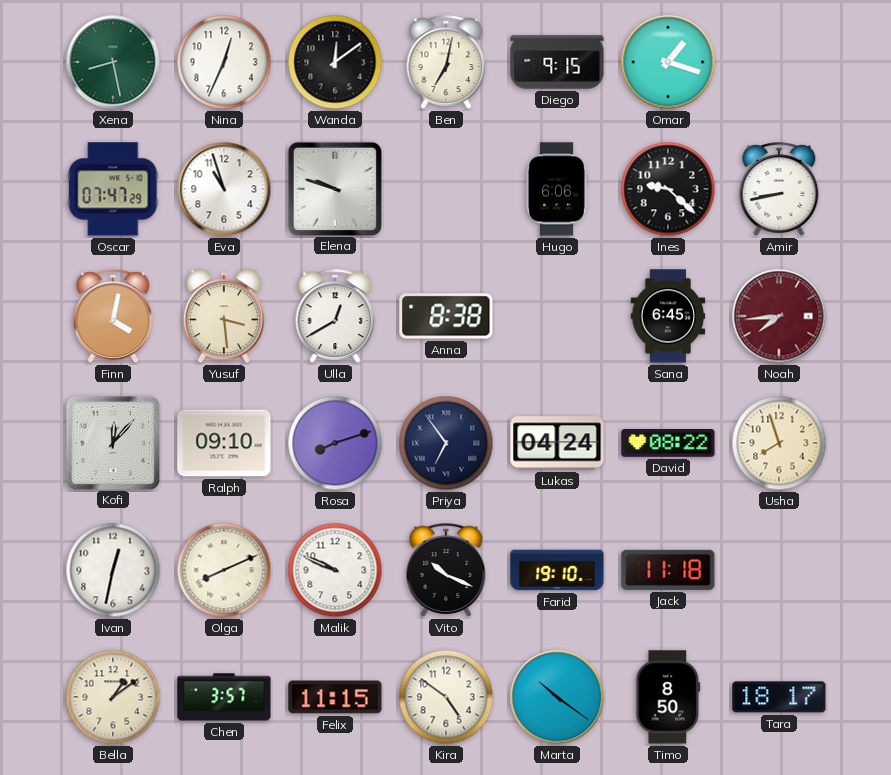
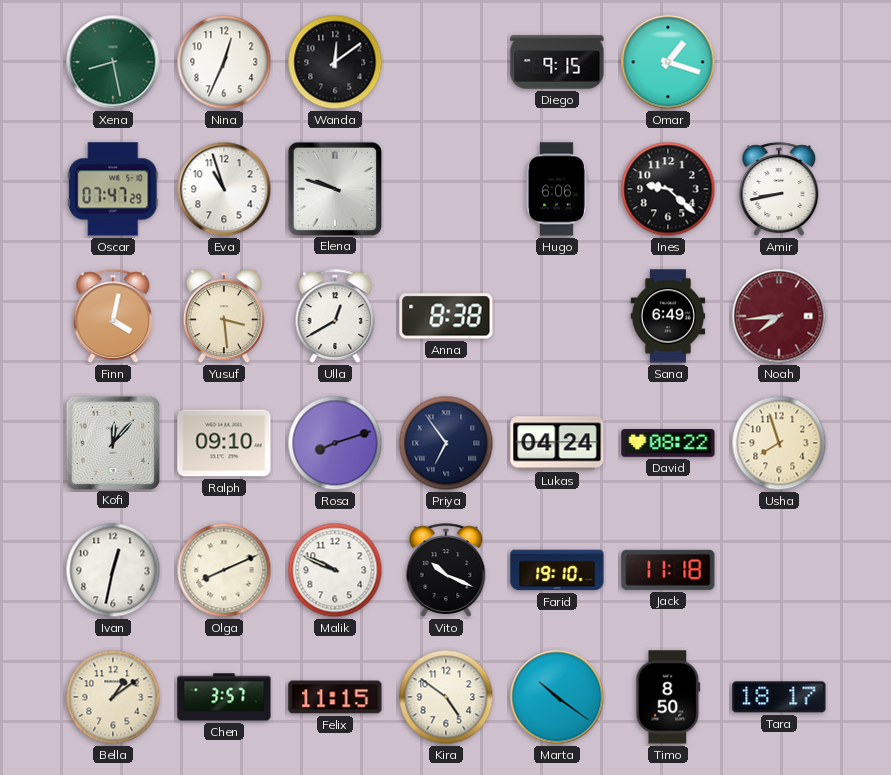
Ben: 7:02 -> none (446, 62)
Sana: 6:45 -> 6:49 (668, 316)
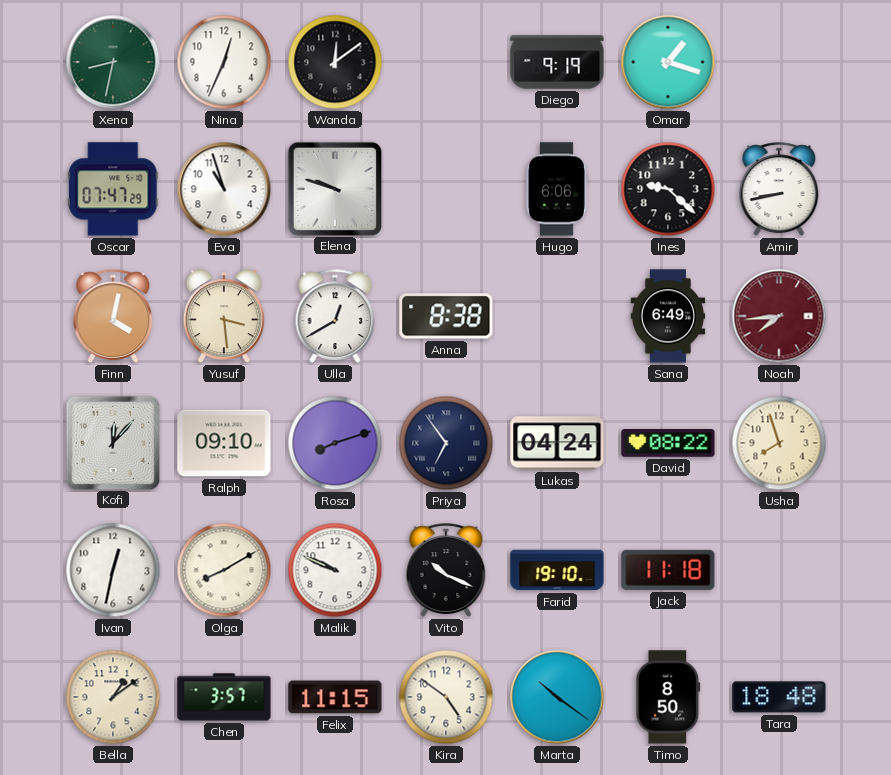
Xena: 8:28 -> 8:32 (113, 62)
Diego: 9:15 -> 9:19 (557, 62)
Olga: 8:11 -> 8:10 (224, 570)
Tara: 18:17 -> 18:48 (779, 697)
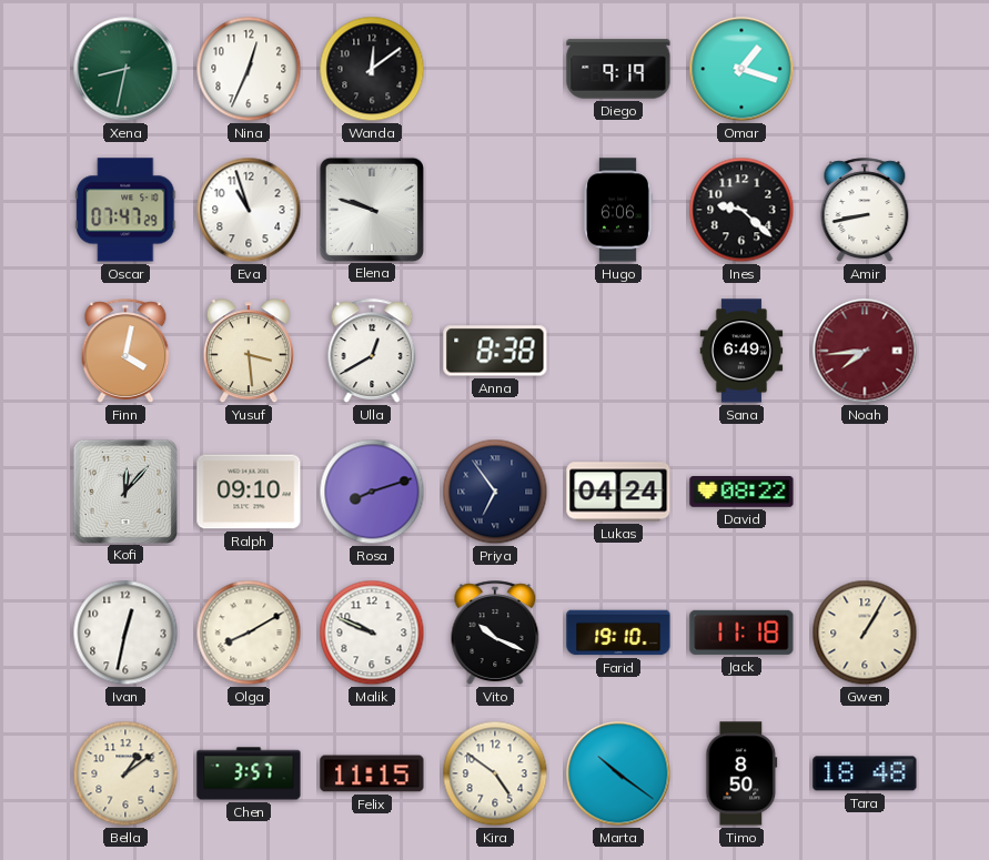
Usha: 7:57 -> none (779, 443)
Gwen: none -> 1:05 (865, 633)
